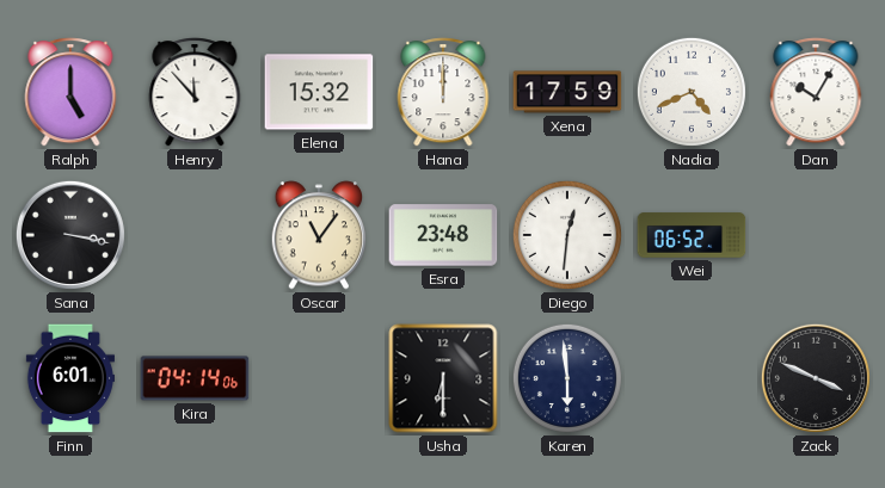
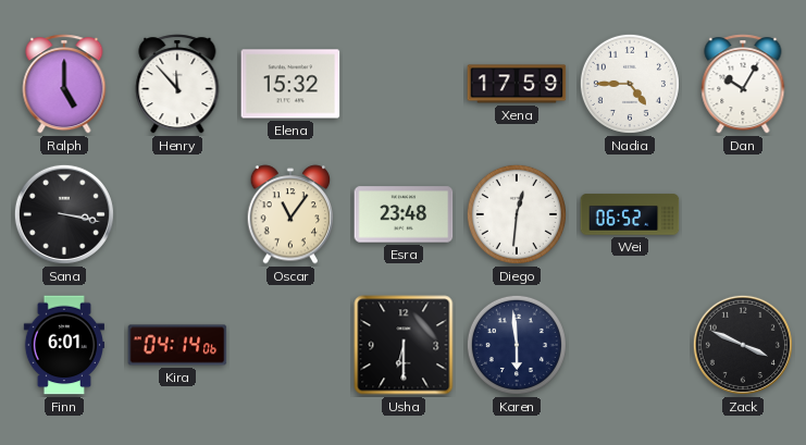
Hana: 12:00 -> none (443, 92)
Nadia: 4:41 -> 4:45 (630, 84)
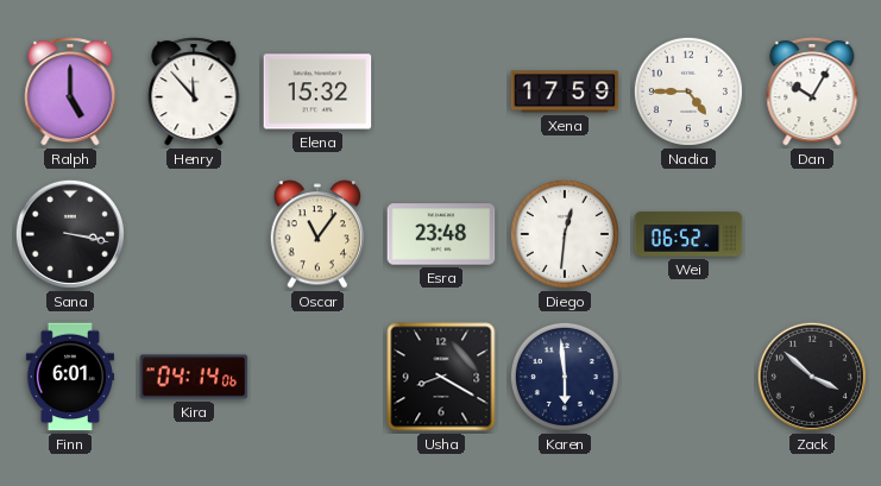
Usha: 6:30 -> 8:20 (441, 377)
Zack: 3:49 -> 3:52 (812, 377)
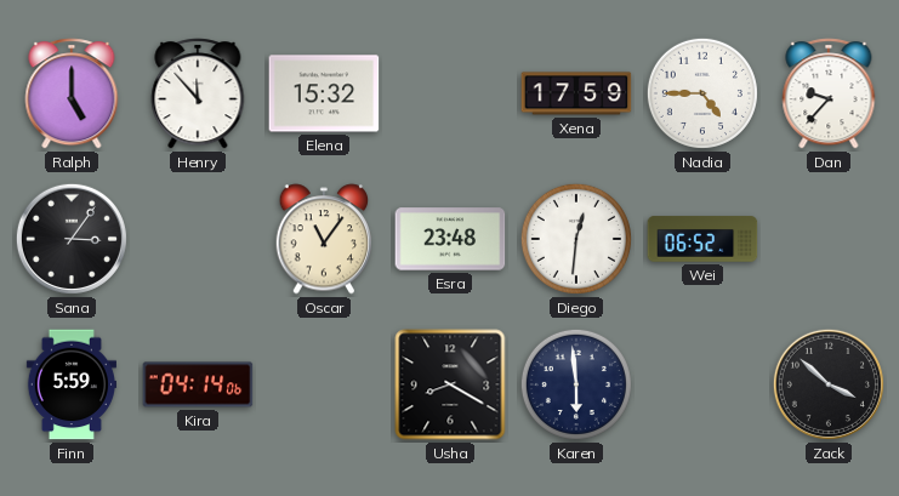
Dan: 10:05 -> 9:37 (829, 93)
Sana: 3:17 -> 3:06 (72, 239)
Finn: 6:01 -> 5:59 (70, 384)
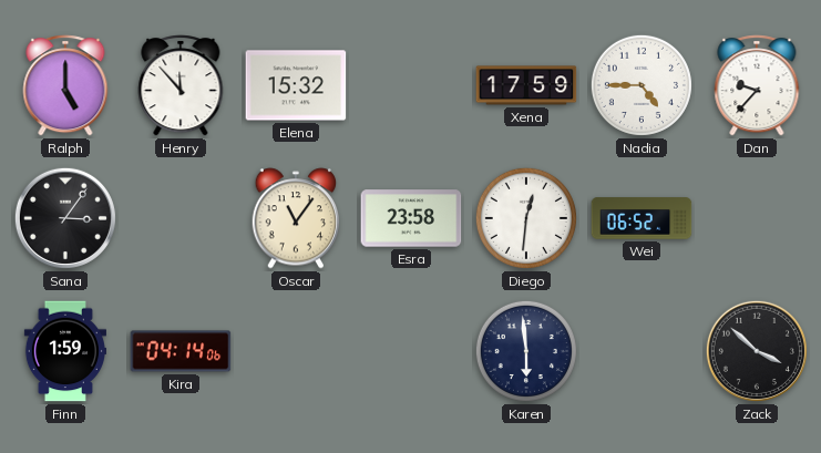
Esra: 23:48 -> 23:58 (411, 218)
Finn: 5:59 -> 1:59 (64, 351)
Usha: 8:20 -> none (450, 384)
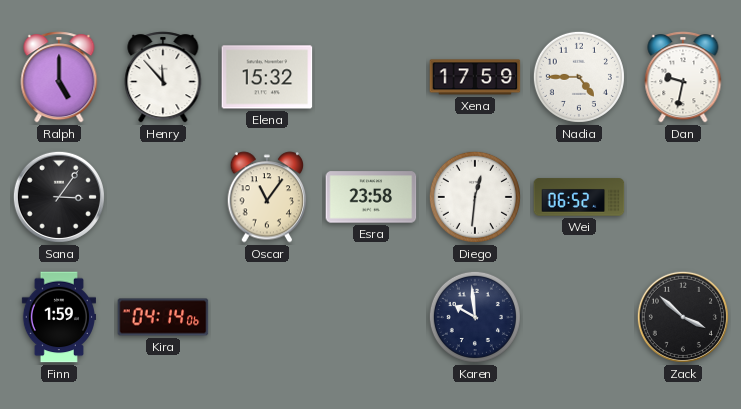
Dan: 9:37 -> 9:32 (683, 77)
Karen: 5:59 -> 9:59 (475, 317)
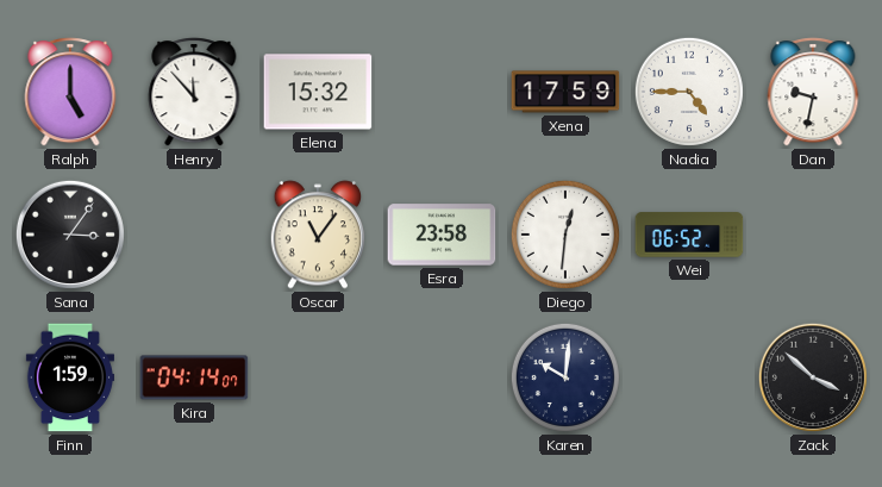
Kira: 04:14:06 -> 04:14:07 (194, 377)
Karen: 9:59 -> 10:01 (565, 377)
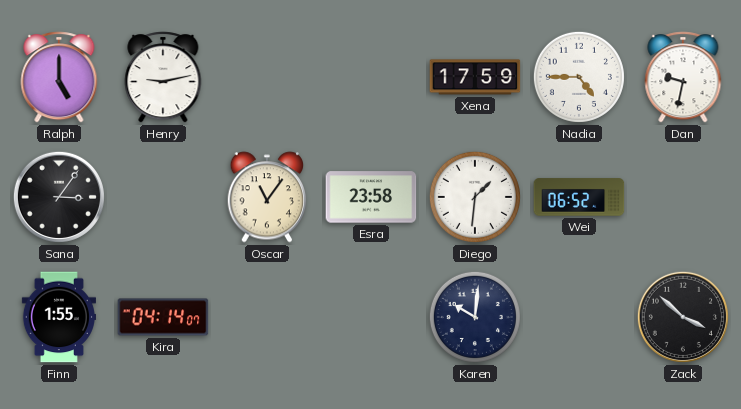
Henry: 11:53 -> 9:13 (163, 77)
Elena: 15:32 -> none (318, 92)
Diego: 12:31 -> 1:31 (475, 197)
Finn: 1:59 -> 1:55 (58, 317)
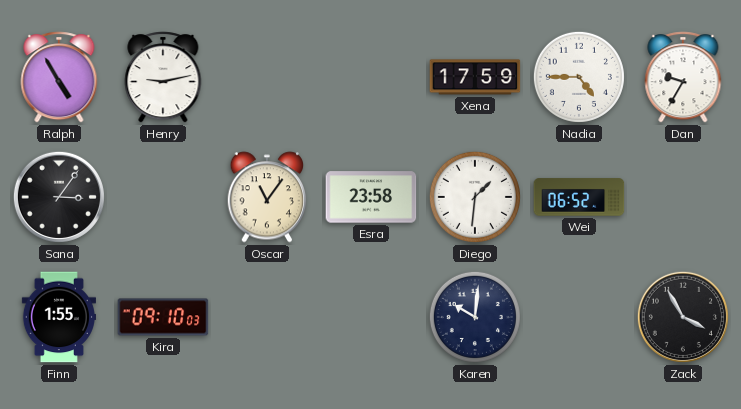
Ralph: 5:00 -> 4:55 (59, 77)
Dan: 9:32 -> 9:35 (683, 77)
Kira: 04:14 -> 09:10 (163, 317)
Zack: 3:52 -> 3:55 (683, 317)
